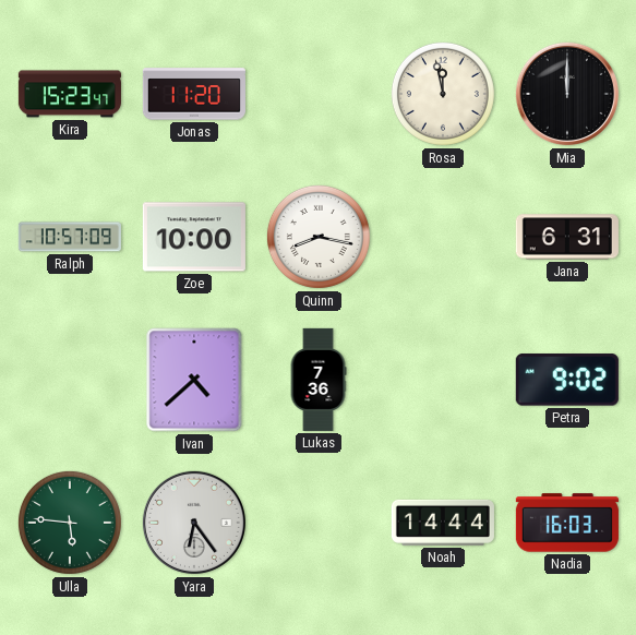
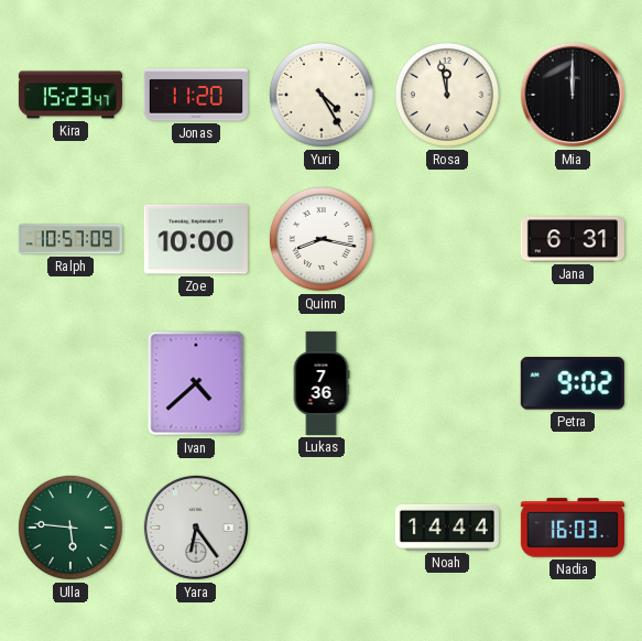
Yuri: none -> 4:25 (322, 95)
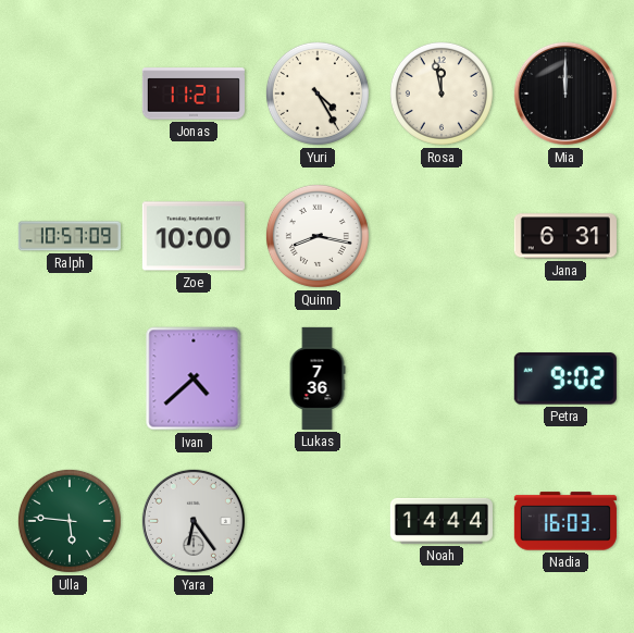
Kira: 15:23 -> none (70, 95)
Jonas: 11:20 -> 11:21 (194, 94)
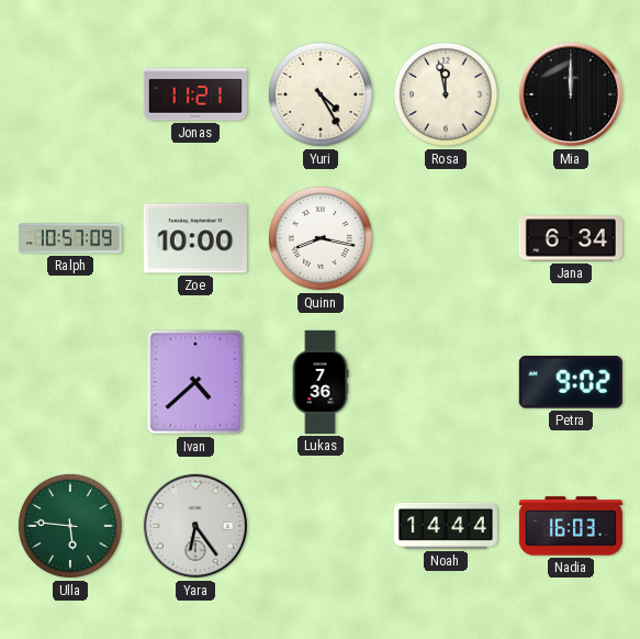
Jana: 6:31 -> 6:34 (571, 238)
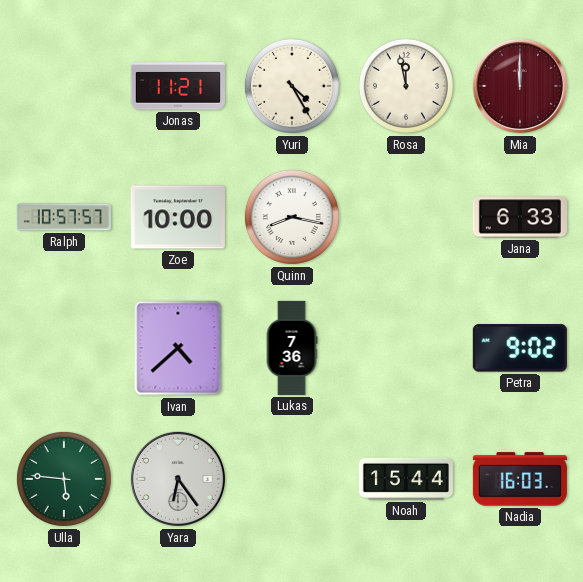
Mia dial: black -> burgundy (520, 86)
Ralph: 10:57:09 -> 10:57:57 (64, 217)
Jana: 6:34 -> 6:33 (520, 217)
Noah: 14:44 -> 15:44 (406, 479)
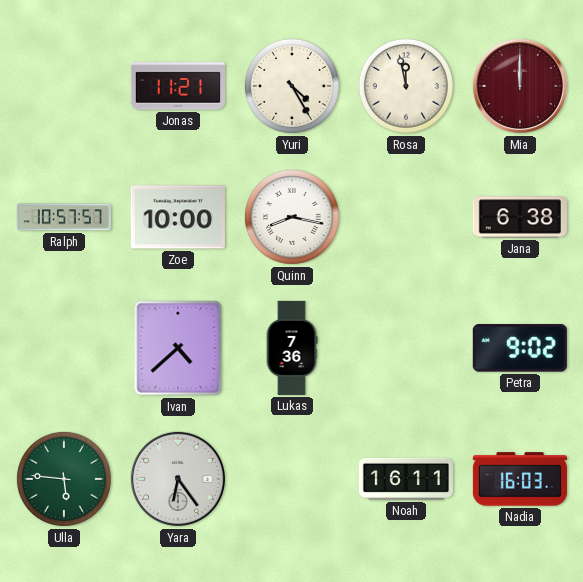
Jana: 6:33 -> 6:38 (520, 217)
Noah: 15:44 -> 16:11 (406, 479)
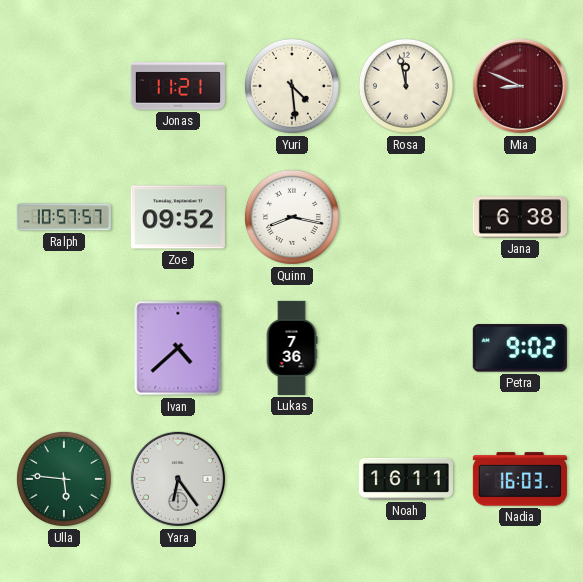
Yuri: 4:25 -> 4:29 (292, 86)
Mia: 12:00 -> 8:49 (520, 86)
Zoe: 10:00 -> 09:52 (178, 217)
